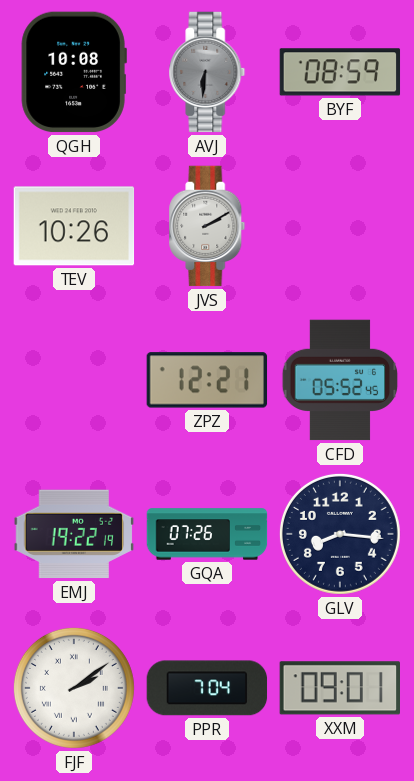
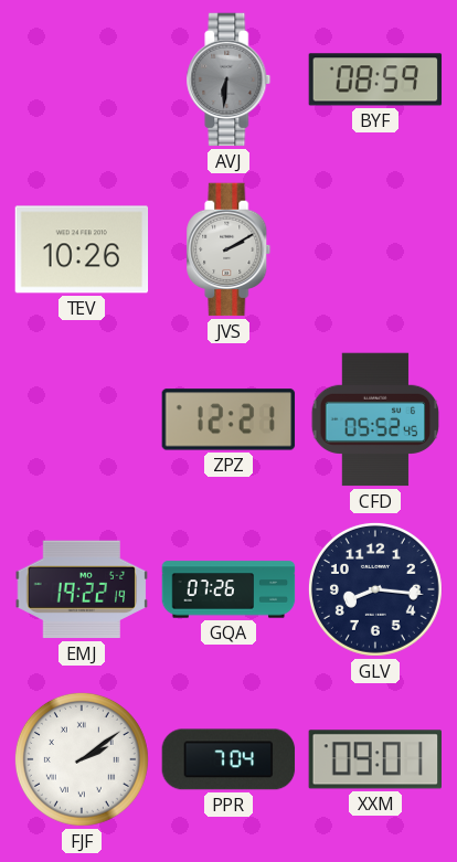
QGH: 10:08 -> none (74, 72)
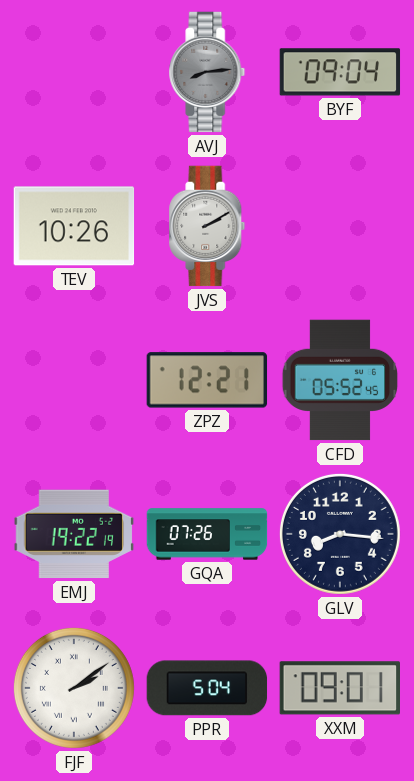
AVJ: 6:31 -> 8:14 (207, 72)
BYF: 08:59 -> 09:04 (340, 72)
PPR: 7:04 -> 5:04 (207, 688)
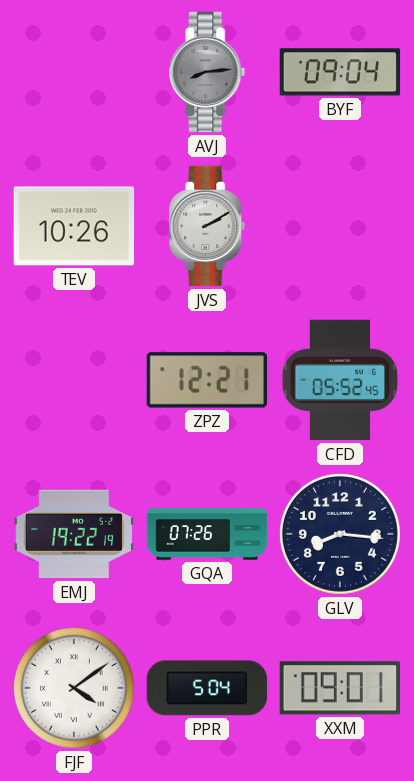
FJF: 2:09 -> 4:09 (74, 688)
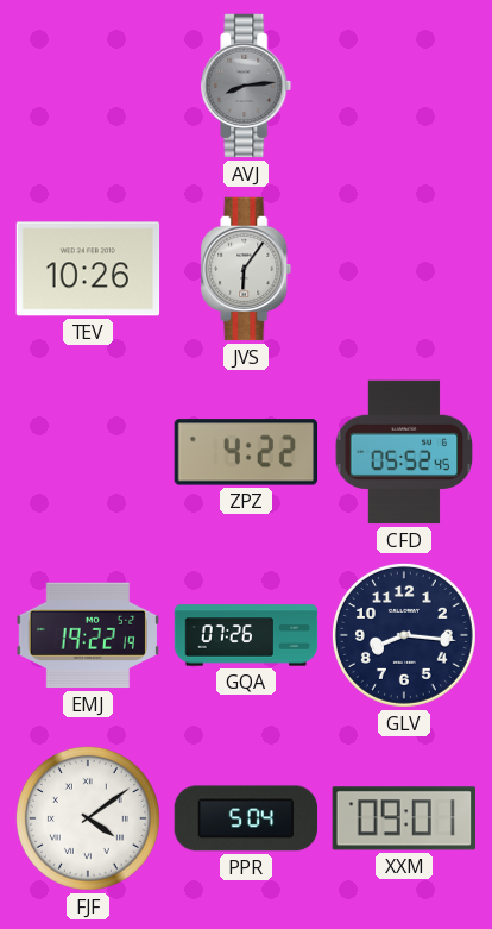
BYF: 09:04 -> none (340, 72)
JVS: 2:10 -> 6:06 (246, 269)
ZPZ: 12:21 -> 4:22 (246, 452)
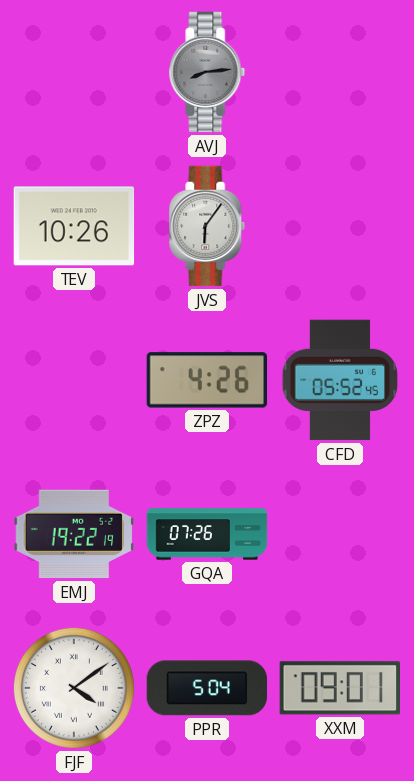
ZPZ: 4:22 -> 4:26 (207, 380)
GLV: 8:16 -> none (404, 635)
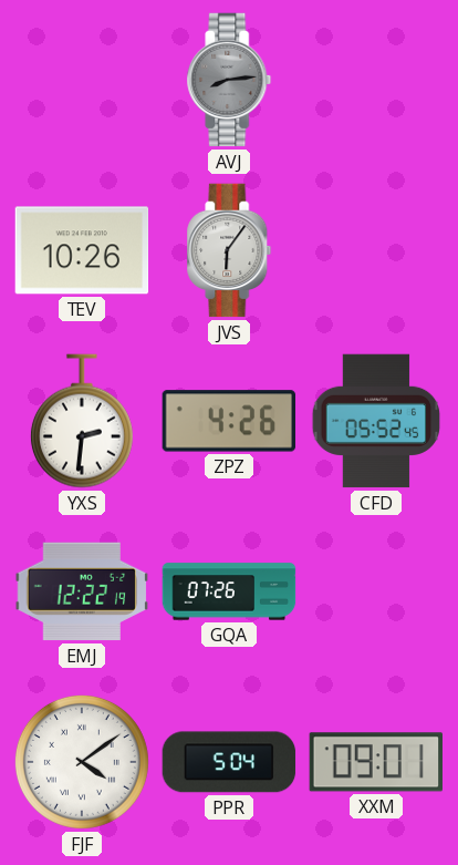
YXS: none -> 2:31 (82, 421)
EMJ: 19:22 -> 12:22 (82, 591)
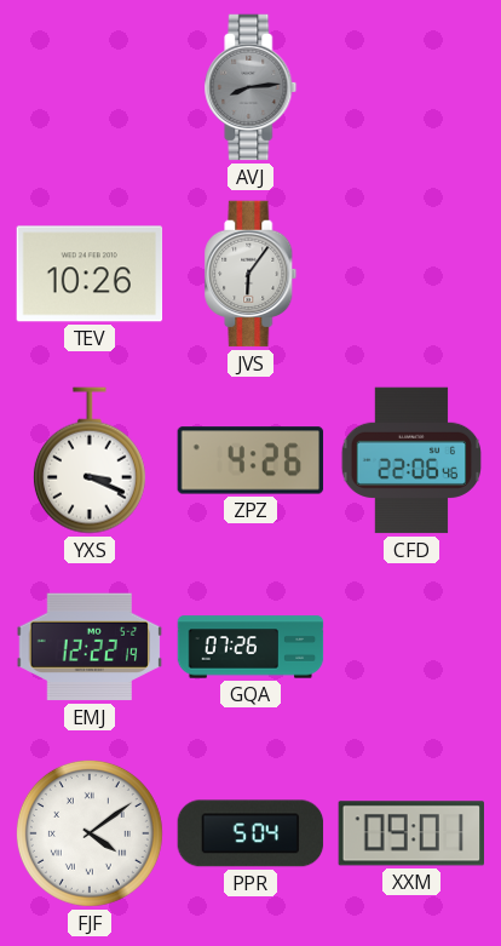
YXS: 2:31 -> 3:19 (90, 460)
CFD: 05:52 -> 22:06 (411, 460)
